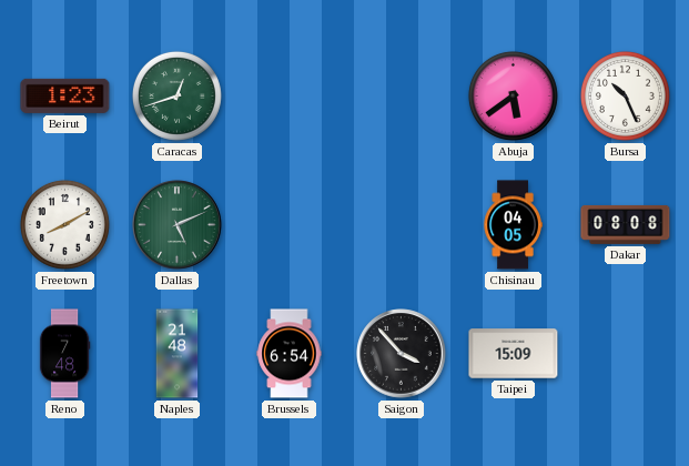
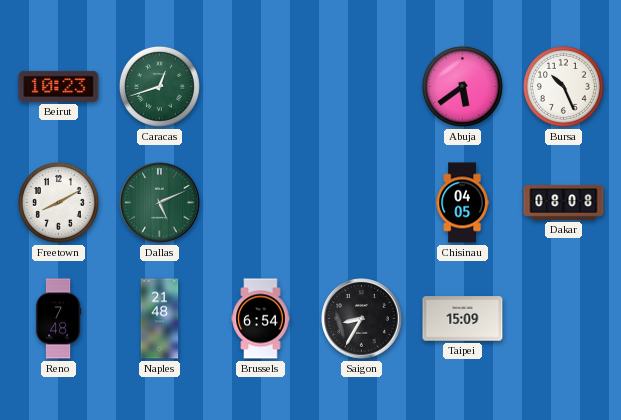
Beirut: 1:23 -> 10:23 (59, 86)
Saigon: 3:53 -> 8:35 (362, 319)
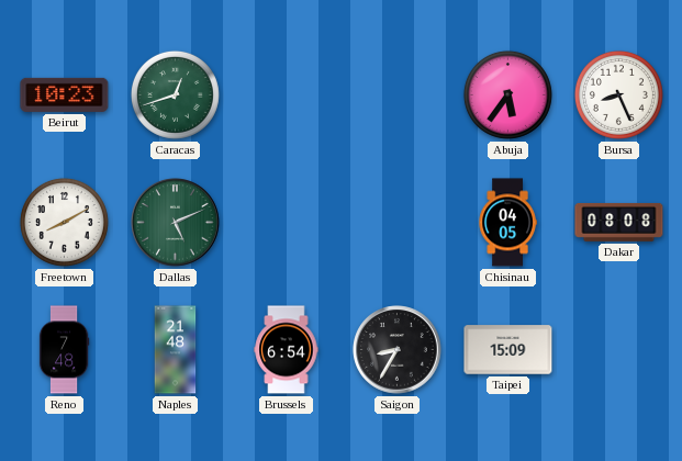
Abuja: 5:39 -> 5:36 (507, 94)
Bursa: 10:26 -> 8:26 (618, 94)
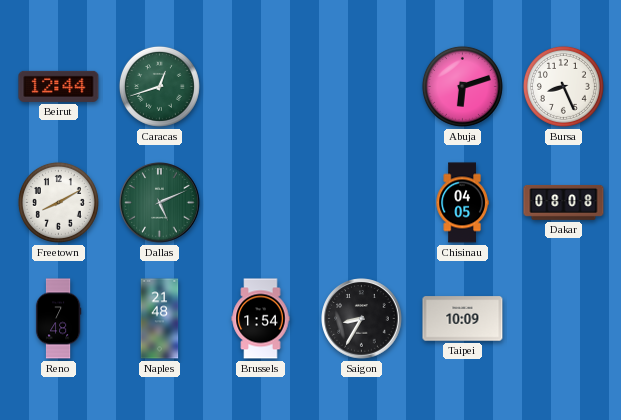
Beirut: 10:23 -> 12:44 (59, 86)
Abuja: 5:36 -> 6:12 (462, 86)
Brussels: 6:54 -> 1:54 (261, 319)
Taipei: 15:09 -> 10:09 (463, 319)
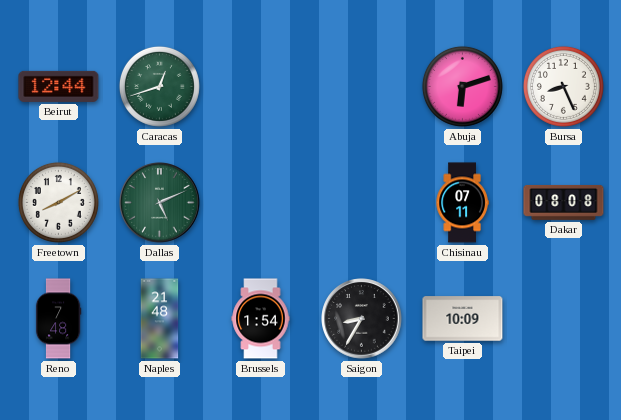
Chisinau: 04:05 -> 07:11 (462, 203)
